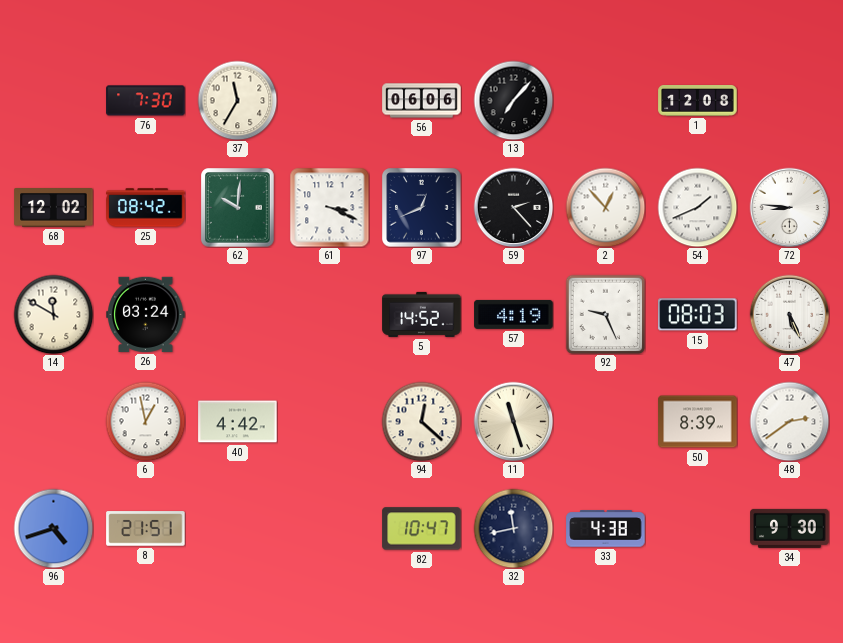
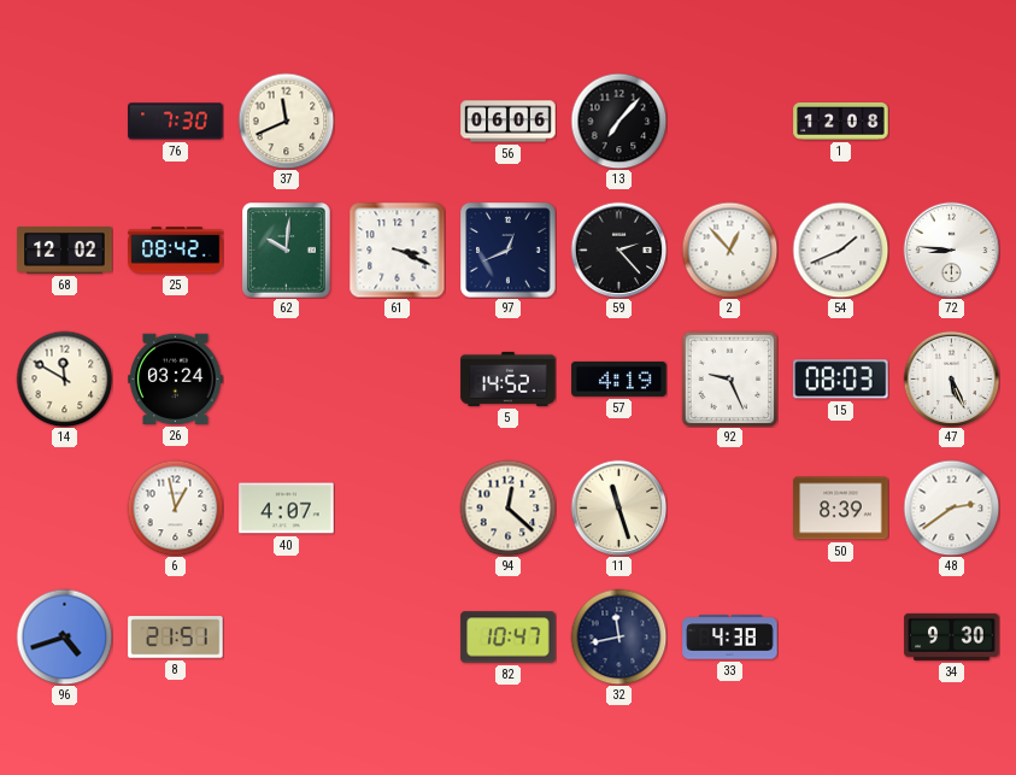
37: 11:35 -> 11:41 (286, 121)
40: 4:42 -> 4:07 (287, 509)
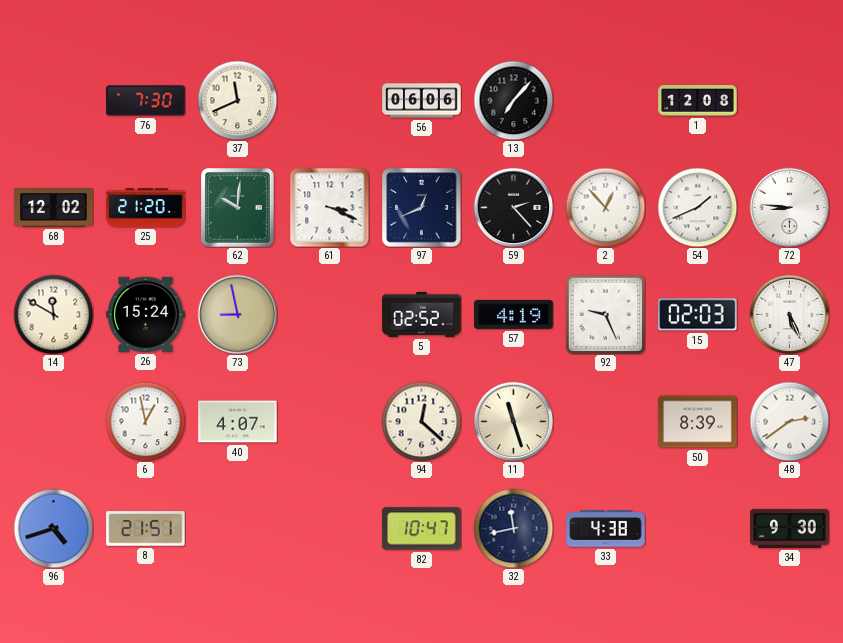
25: 08:42 -> 21:20 (146, 208)
26: 03:24 -> 15:24 (146, 314)
73: none -> 8:58 (237, 314)
5: 14:52 -> 02:52 (422, 314)
15: 08:03 -> 02:03 (698, 315)
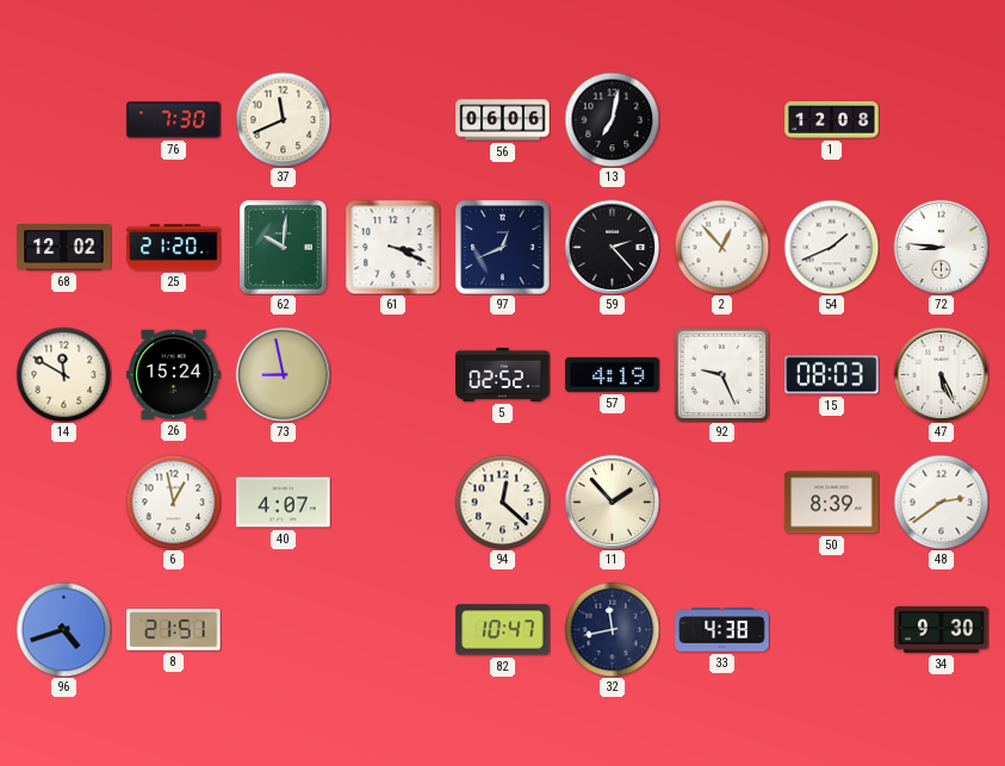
13: 7:07 -> 7:02 (612, 119)
15: 02:03 -> 08:03 (832, 375)
11: 11:27 -> 1:53 (612, 502)
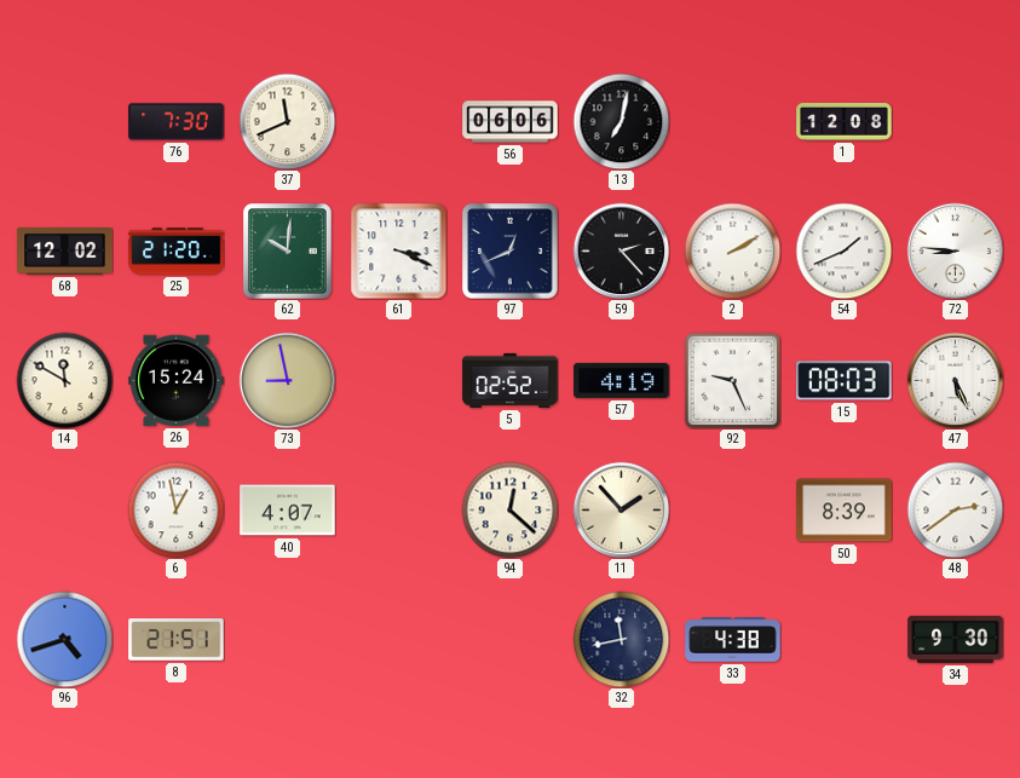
2: 12:53 -> 2:10 (732, 250)
82: 10:47 -> none (503, 630)
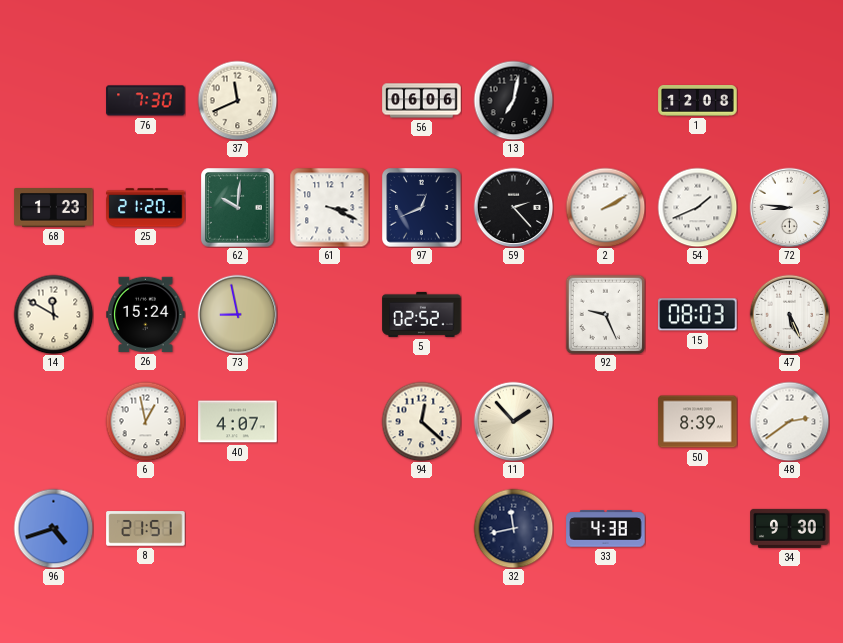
68: 12:02 -> 1:23 (54, 208)
57: 4:19 -> none (622, 380)
